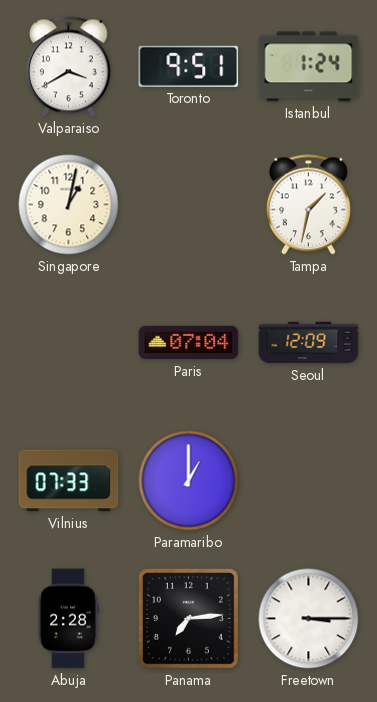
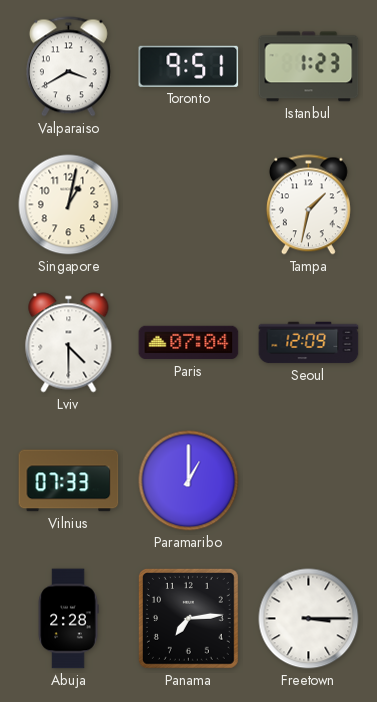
Istanbul: 1:24 -> 1:23 (309, 67)
Lviv: none -> 4:30 (69, 343)
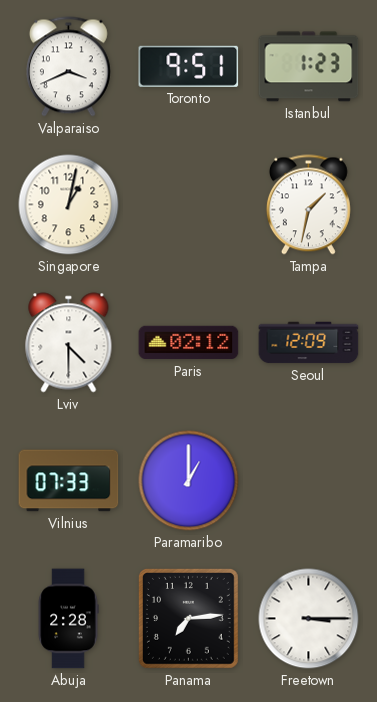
Valparaiso: 3:40 -> 3:41 (68, 67)
Paris: 07:04 -> 02:12 (189, 343)
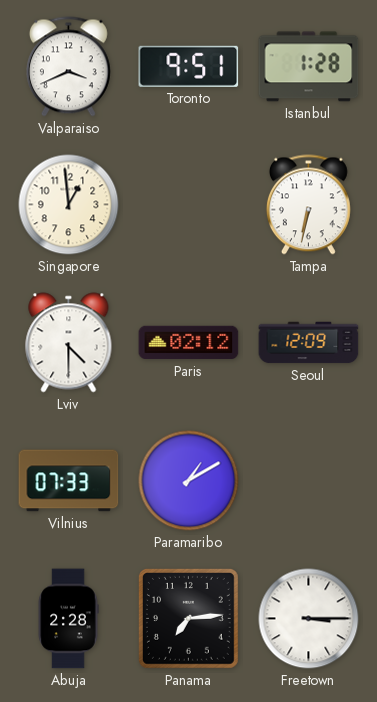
Istanbul: 1:23 -> 1:28 (309, 67)
Singapore: 1:02 -> 12:59 (69, 205)
Tampa: 1:32 -> 6:32 (308, 205)
Paramaribo: 1:00 -> 1:10 (189, 481)
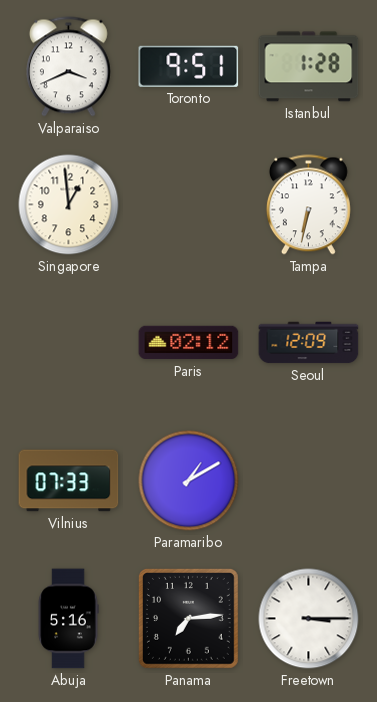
Lviv: 4:30 -> none (69, 343)
Abuja: 2:28 -> 5:16 (68, 619)
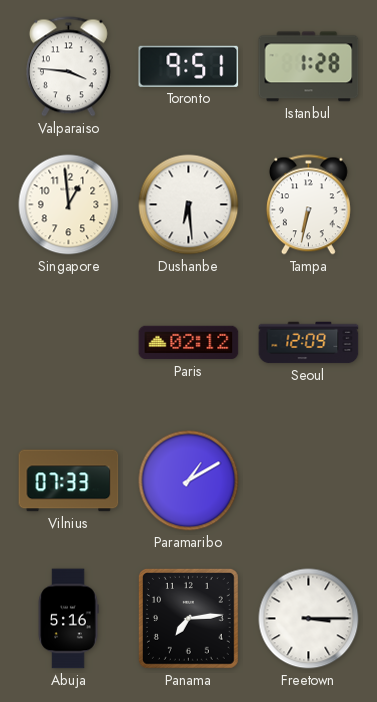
Valparaiso: 3:41 -> 3:46 (68, 67)
Dushanbe: none -> 6:29 (189, 205)
